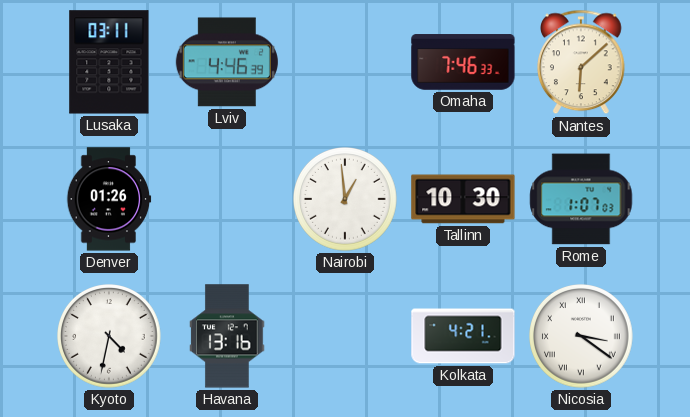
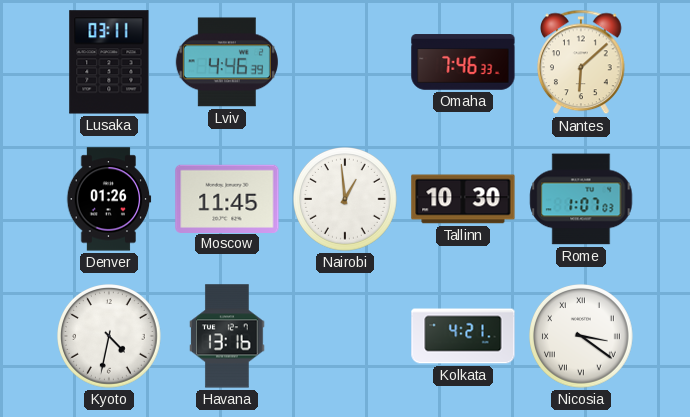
Moscow: none -> 11:45 (227, 198)
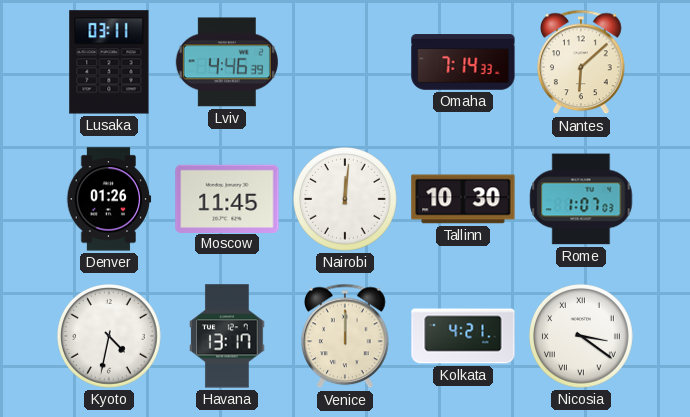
Omaha: 7:46 -> 7:14 (463, 62)
Nairobi: 12:59 -> 12:01 (346, 200)
Havana: 13:16 -> 13:17 (227, 336)
Venice: none -> 12:00 (346, 336)
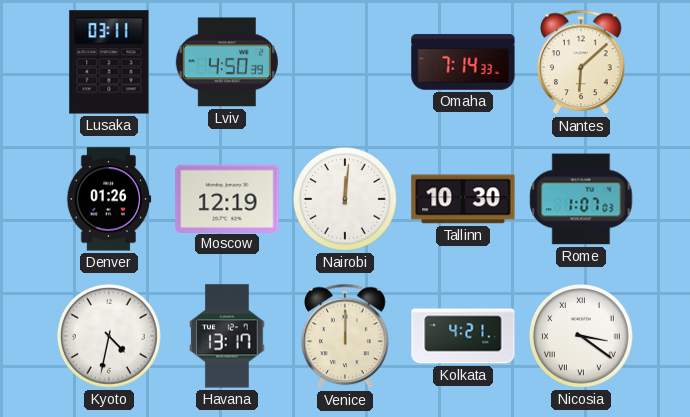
Lviv: 4:46 -> 4:50 (227, 62)
Moscow: 11:45 -> 12:19 (227, 198)
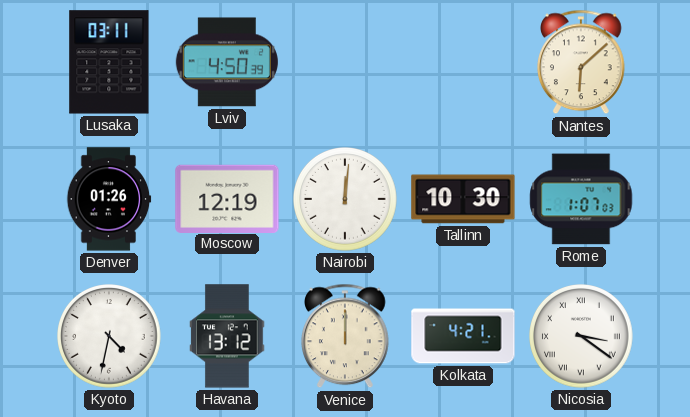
Omaha: 7:14 -> none (463, 62)
Havana: 13:17 -> 13:12 (227, 336)
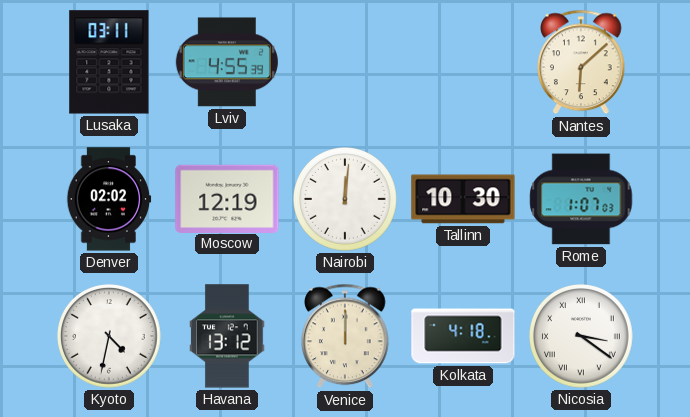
Lviv: 4:50 -> 4:55 (227, 62)
Denver: 01:26 -> 02:02 (109, 199)
Kolkata: 4:21 -> 4:18 (463, 336)
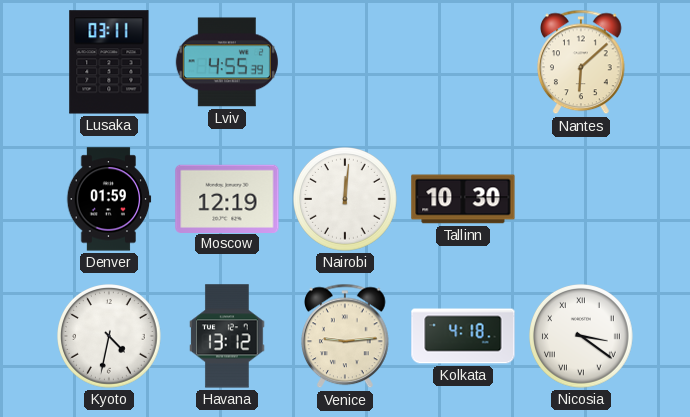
Denver: 02:02 -> 01:59 (109, 199)
Rome: 1:07 -> none (581, 199)
Venice: 12:00 -> 9:14 (346, 336)
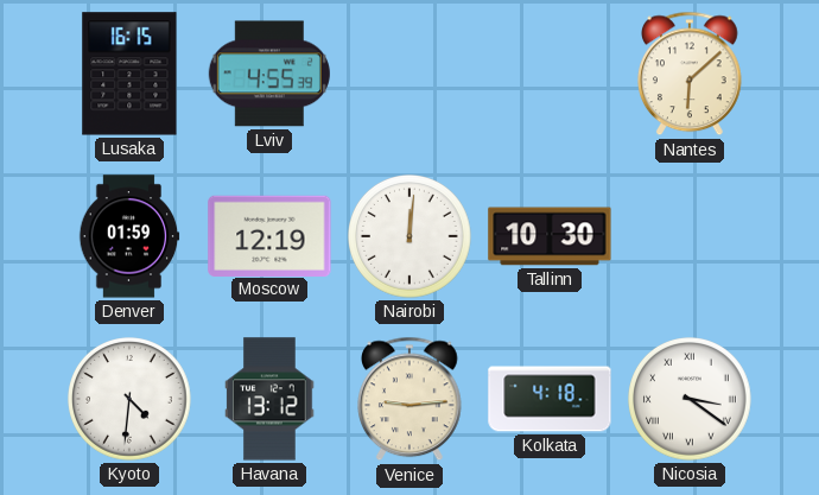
Lusaka: 03:11 -> 16:15 (129, 74)
Kyoto: 4:32 -> 4:31 (131, 400)
